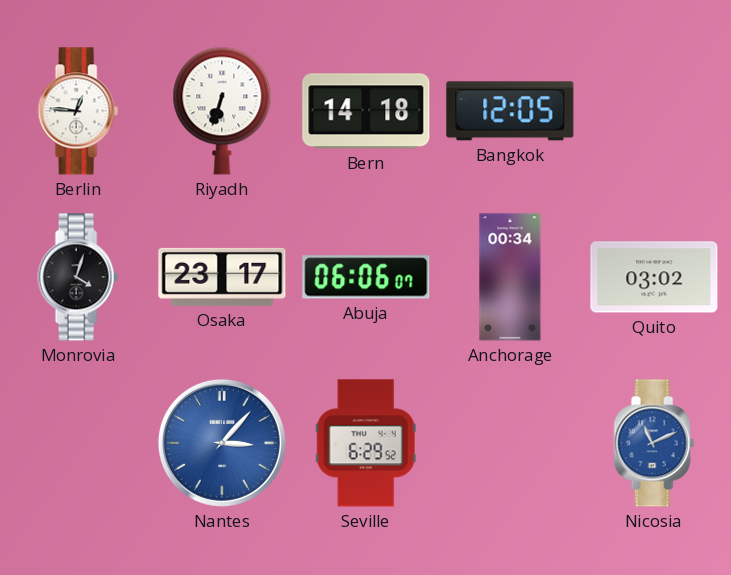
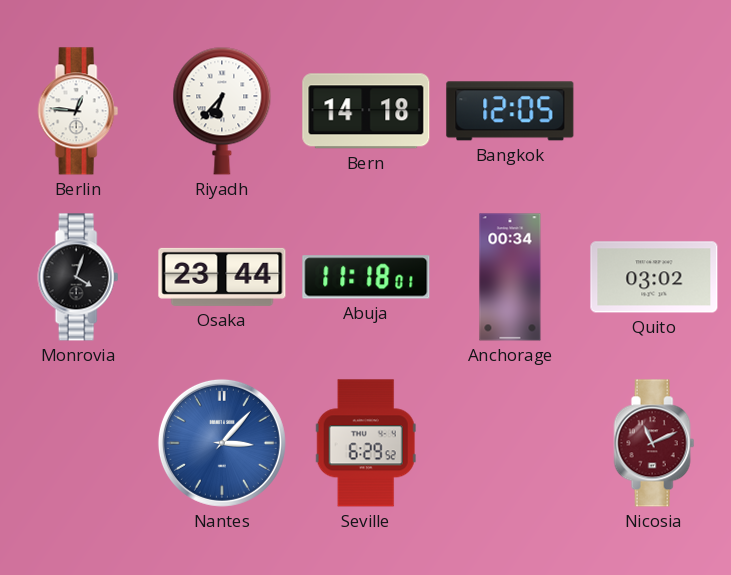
Riyadh: 6:33 -> 6:37 (222, 111)
Osaka: 23:17 -> 23:44 (222, 277)
Abuja: 06:06 -> 11:18 (366, 277)
Nicosia dial: blue -> burgundy (654, 443)
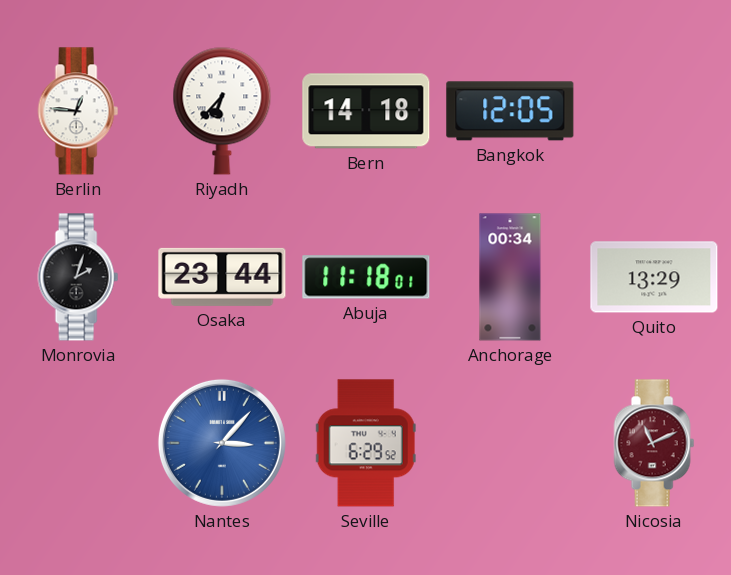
Monrovia: 4:03 -> 2:03 (78, 277)
Quito: 03:02 -> 13:29 (654, 277)
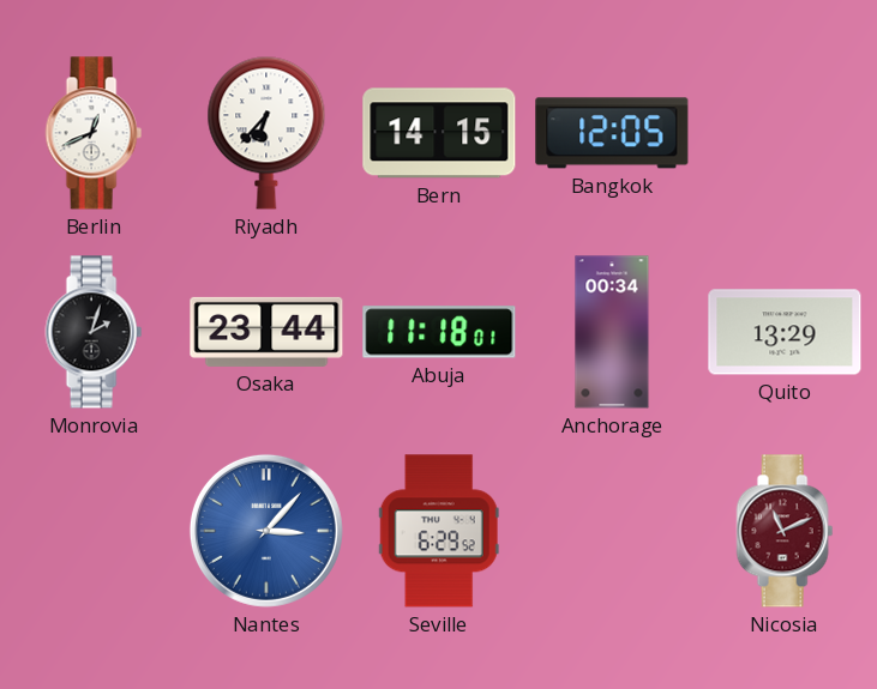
Berlin: 12:46 -> 12:41 (94, 133)
Bern: 14:18 -> 14:15 (439, 133)
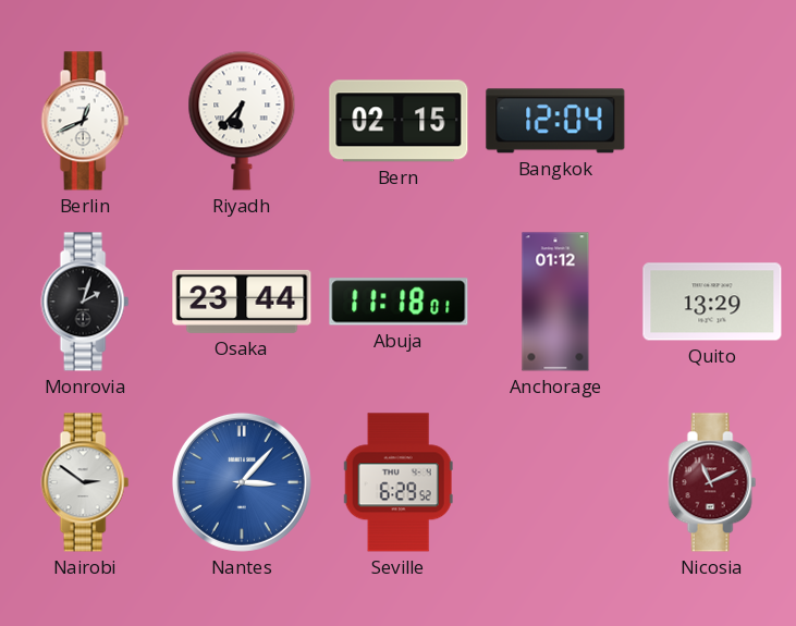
Bern: 14:15 -> 02:15 (399, 121)
Bangkok: 12:05 -> 12:04 (555, 121)
Anchorage: 00:34 -> 01:12 (555, 302)
Nairobi: none -> 2:51 (85, 482)
